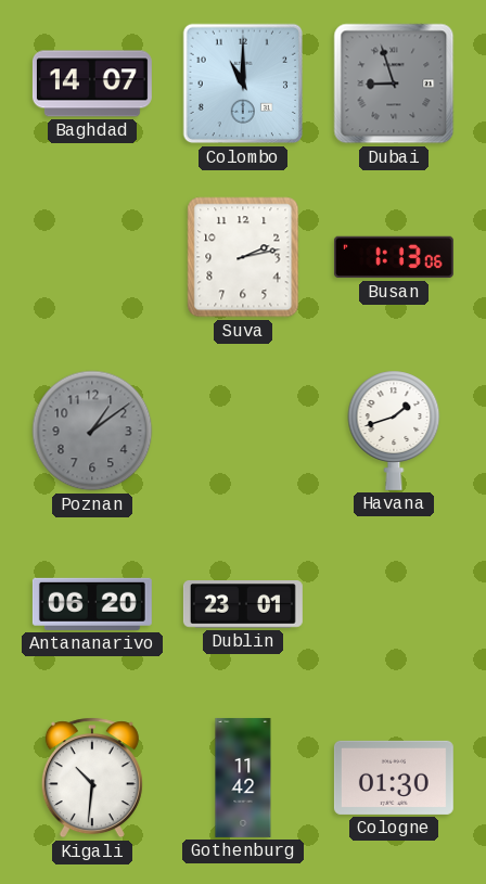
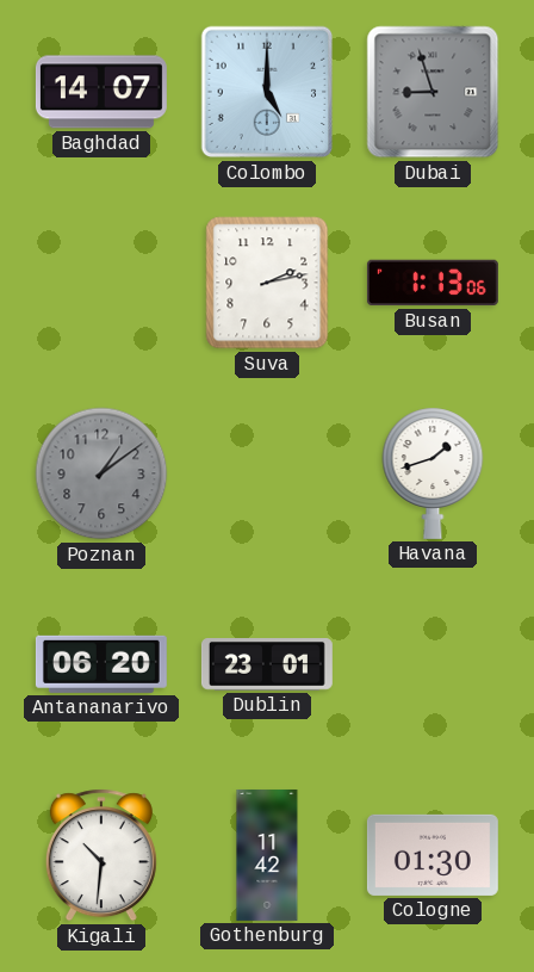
Colombo: 11:00 -> 5:00 (267, 92)
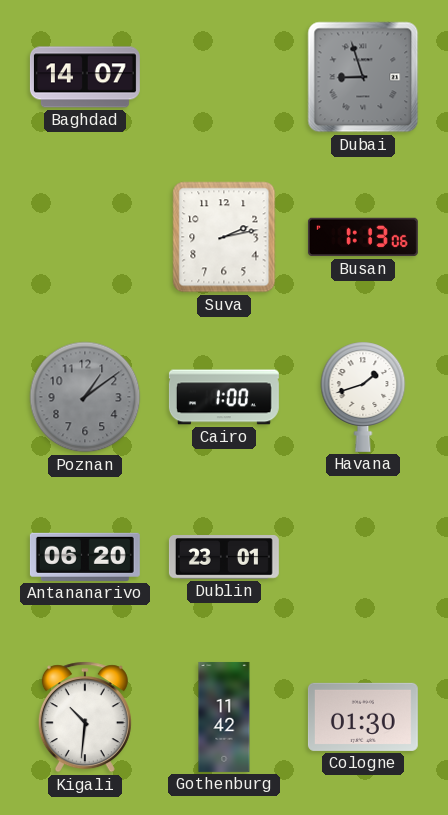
Colombo: 5:00 -> none (267, 92)
Cairo: none -> 1:00 (224, 397)
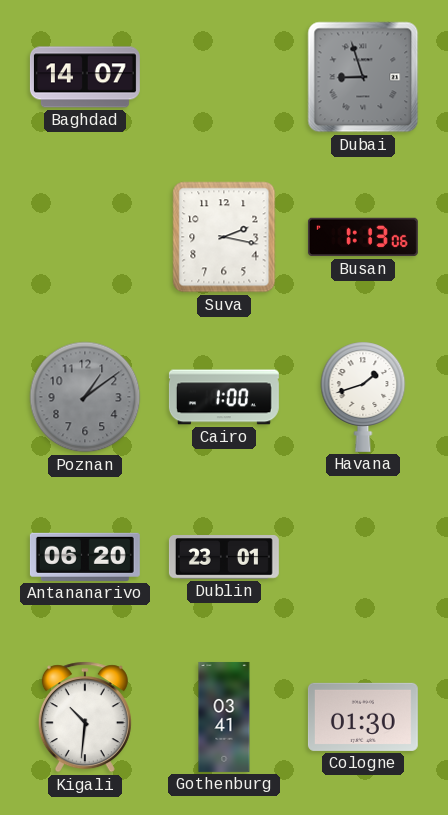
Suva: 2:13 -> 2:17 (224, 237)
Gothenburg: 11:42 -> 03:41 (224, 717)
